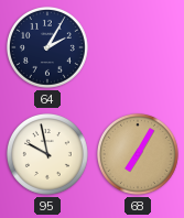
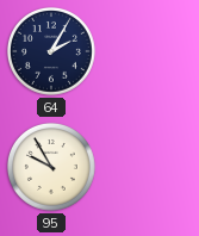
95: 9:58 -> 9:55 (51, 167)
68: 7:05 -> none (138, 154)
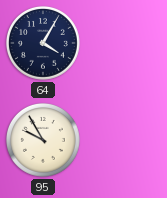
64: 2:05 -> 4:05 (43, 43)
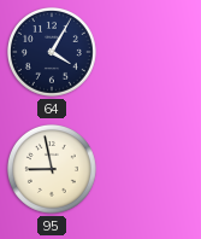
95: 9:55 -> 8:58 (52, 169)
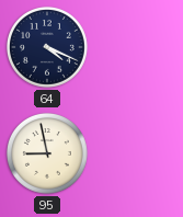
64: 4:05 -> 4:19 (47, 47)
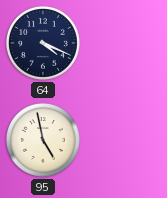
95: 8:58 -> 4:58 (43, 140)
